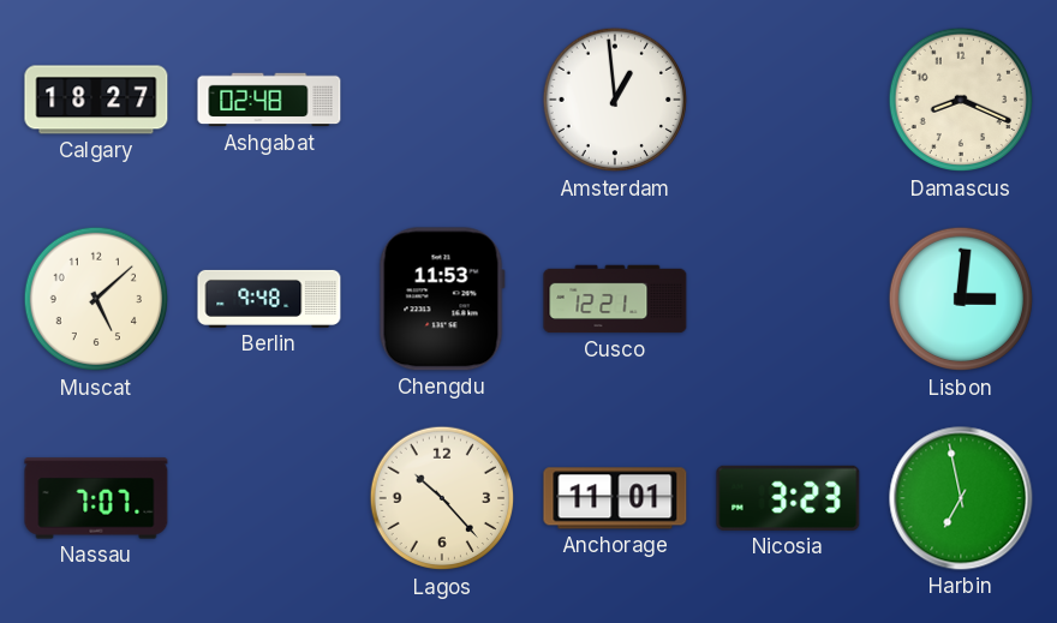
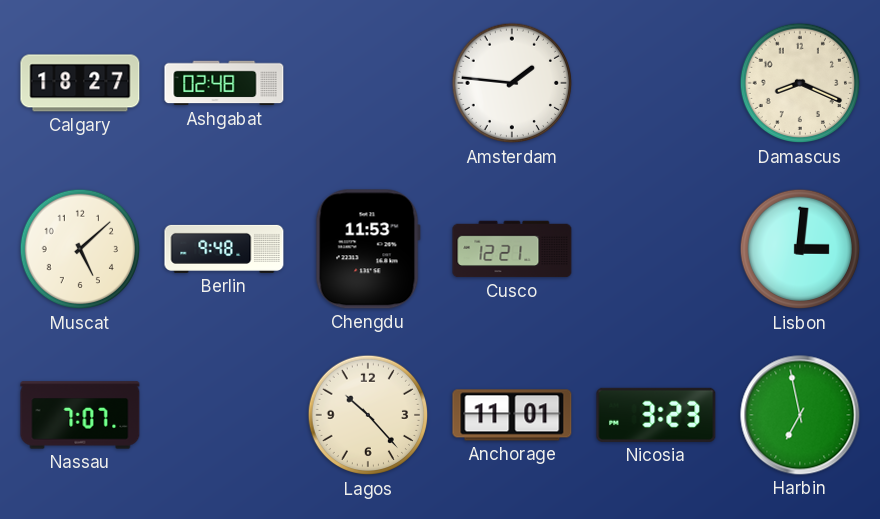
Amsterdam: 12:59 -> 1:46 (512, 83)
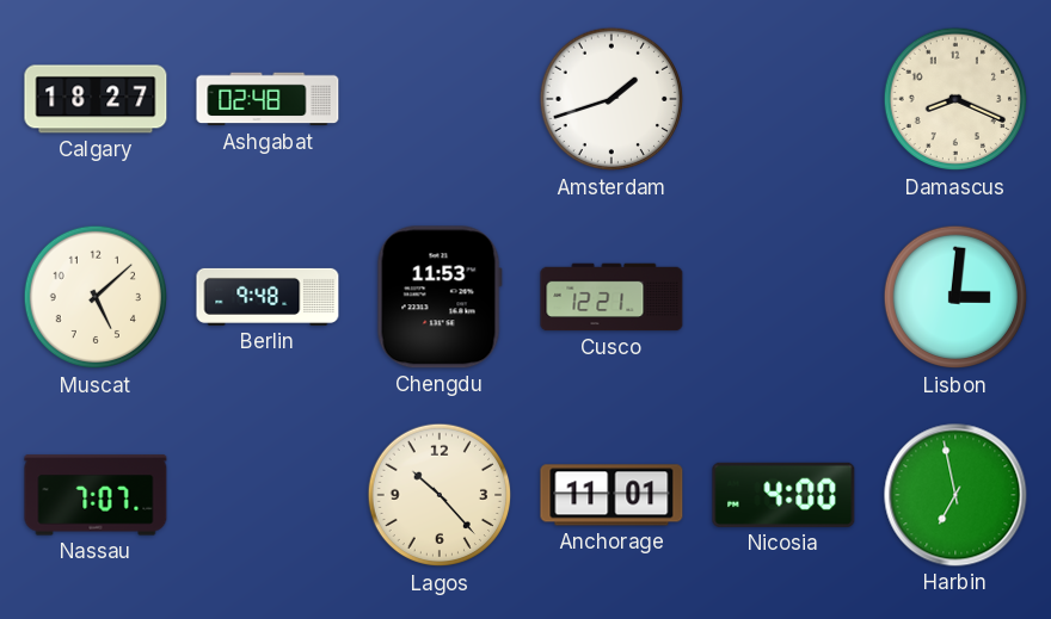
Amsterdam: 1:46 -> 1:42 (611, 99)
Nicosia: 3:23 -> 4:00 (783, 495)
